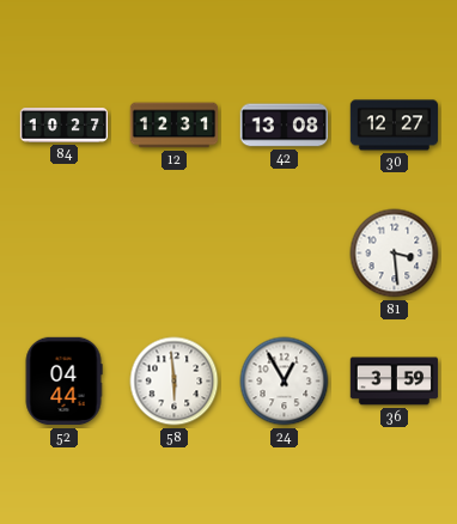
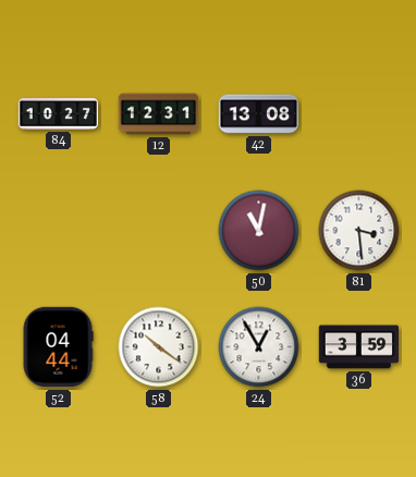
30: 12:27 -> none (395, 126)
50: none -> 11:02 (259, 231)
58: 5:59 -> 10:21 (159, 347)
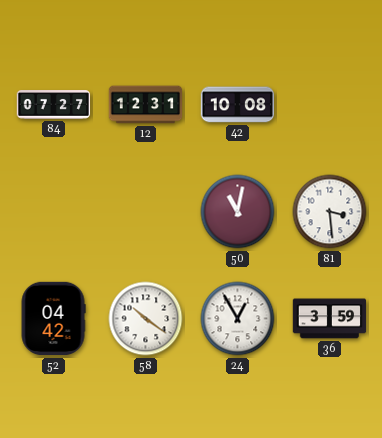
84: 10:27 -> 07:27 (54, 105)
42: 13:08 -> 10:08 (238, 105)
52: 04:44 -> 04:42 (53, 319)
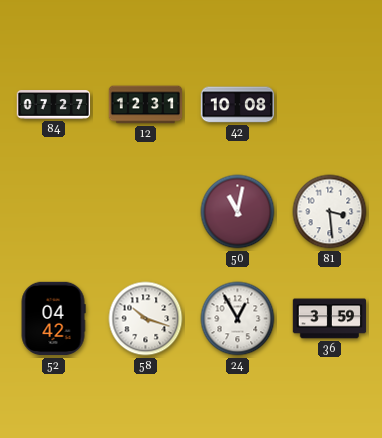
58: 10:21 -> 10:18 (146, 319)
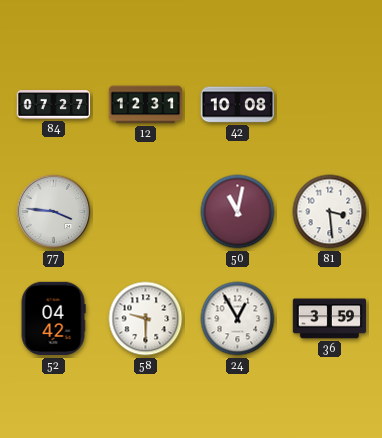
77: none -> 3:46 (54, 212)
58: 10:18 -> 9:30 (146, 319)
